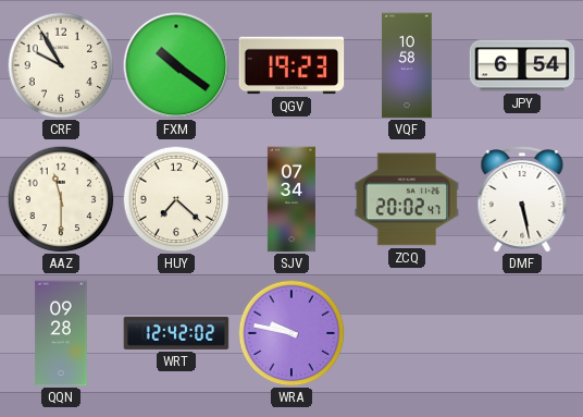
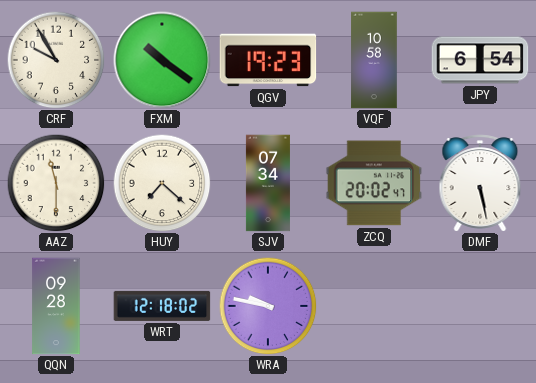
WRT: 12:42 -> 12:18 (162, 306)
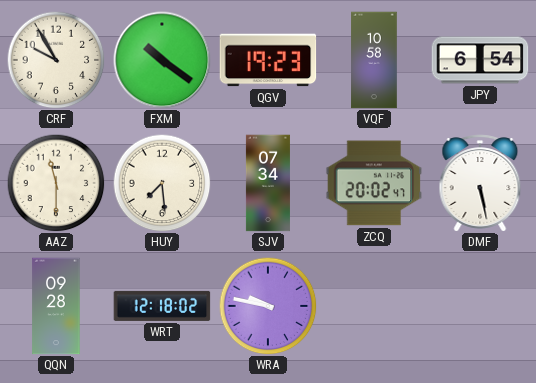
HUY: 7:22 -> 7:29 (162, 183)
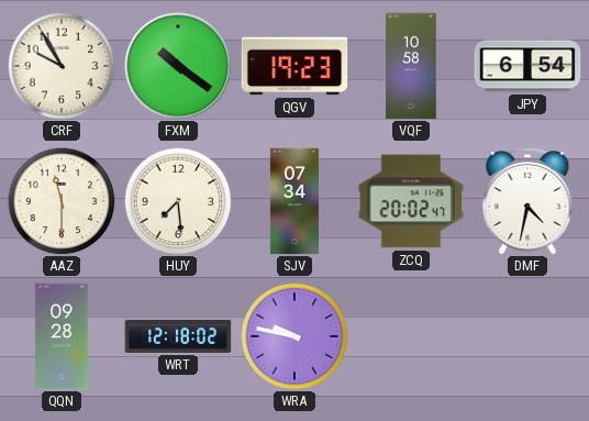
DMF: 5:28 -> 4:32 (527, 201)
